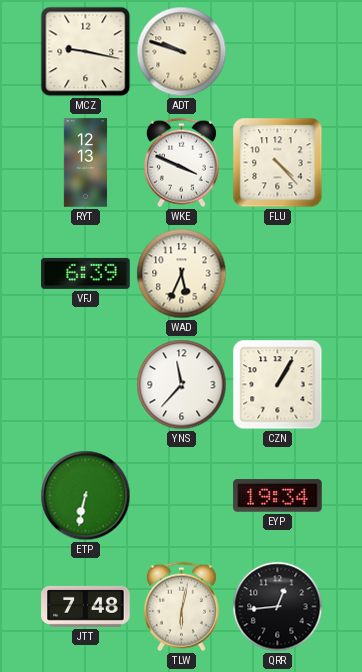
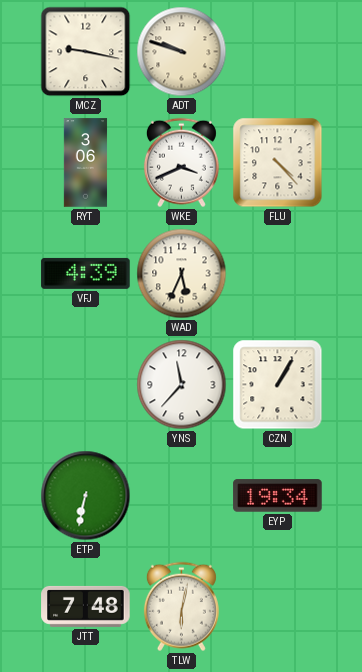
RYT: 12:13 -> 3:06 (86, 163)
WKE: 3:49 -> 3:41 (181, 163)
VFJ: 6:39 -> 4:39 (86, 273)
QRR: 12:44 -> none (278, 607)
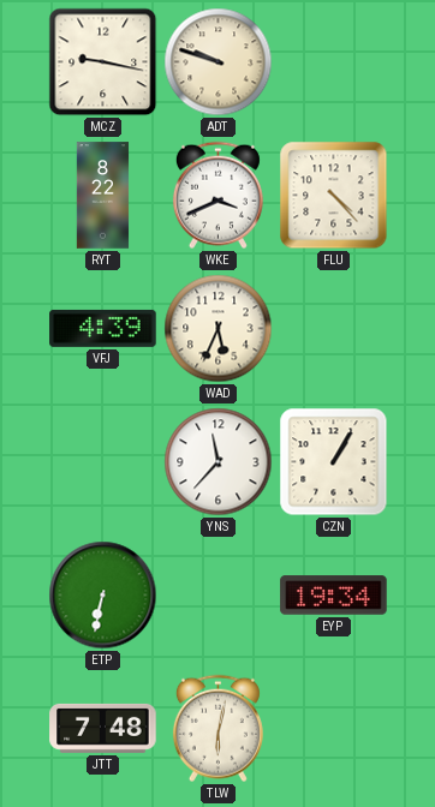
RYT: 3:06 -> 8:22 (103, 196)
